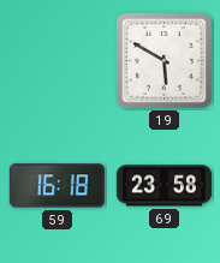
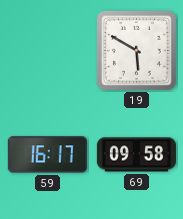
59: 16:18 -> 16:17 (47, 155)
69: 23:58 -> 09:58 (136, 155)
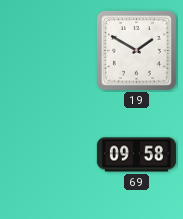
19: 5:50 -> 1:50 (136, 50)
59: 16:17 -> none (47, 155)
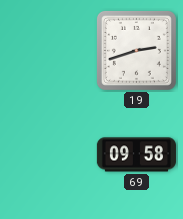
19: 1:50 -> 2:42 (136, 50)
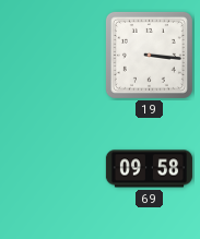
19: 2:42 -> 3:16 (149, 55)
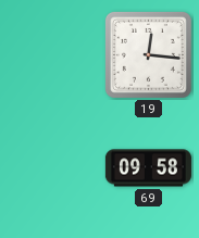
19: 3:16 -> 12:16 (148, 54)
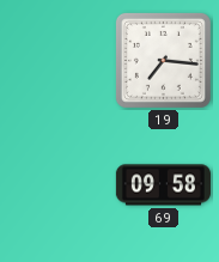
19: 12:16 -> 7:16 (163, 60)
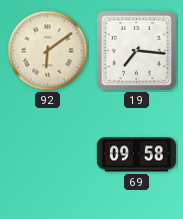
92: none -> 6:09 (48, 51)
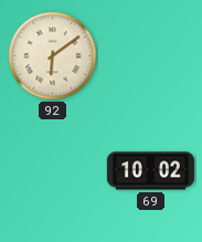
19: 7:16 -> none (136, 50)
69: 09:58 -> 10:02 (150, 171)
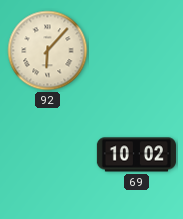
92: 6:09 -> 6:07 (48, 51)
